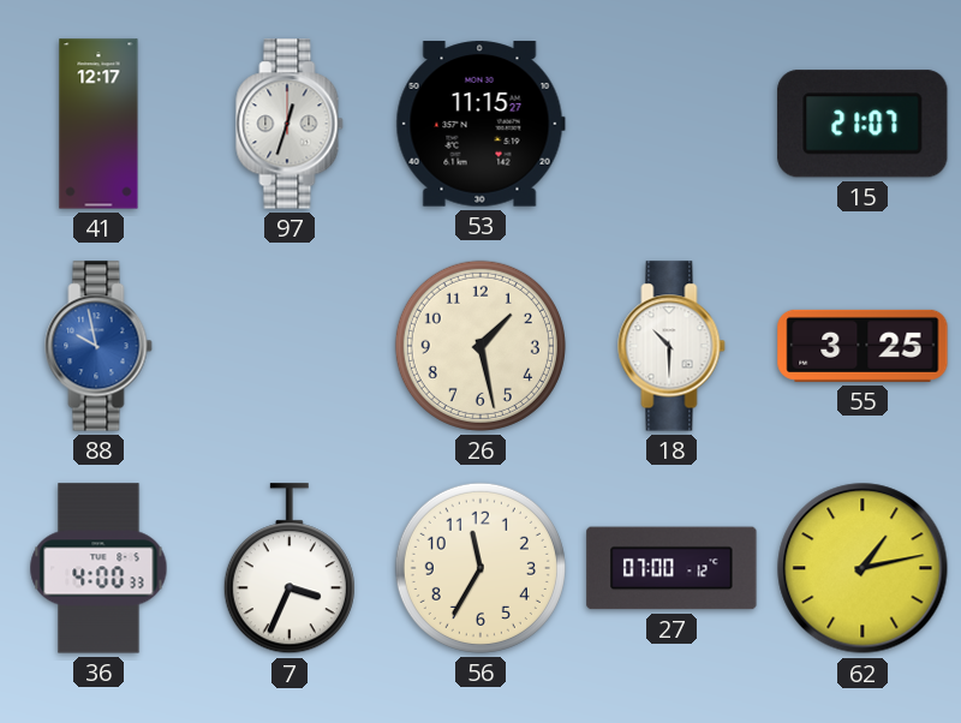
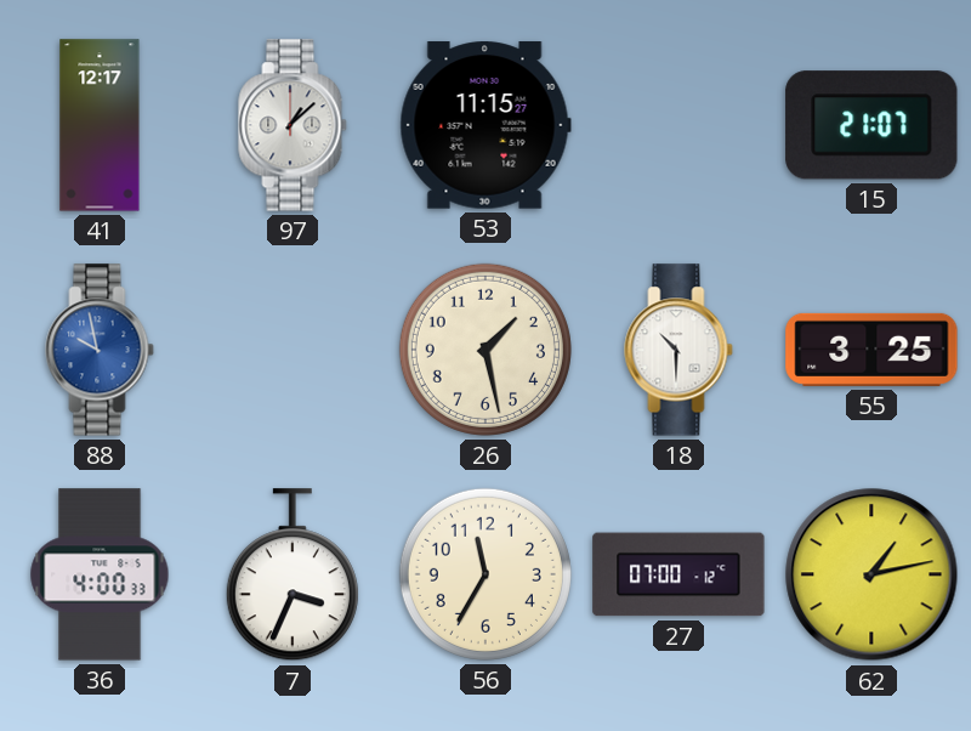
97: 12:33 -> 1:08 (293, 125)
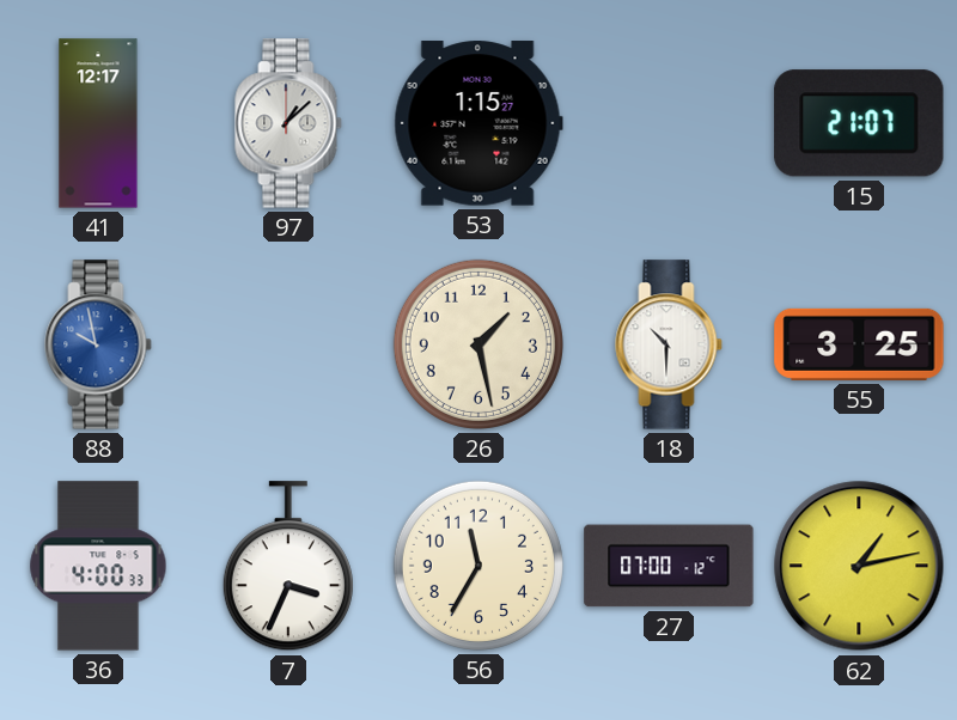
53: 11:15 -> 1:15 (478, 123)
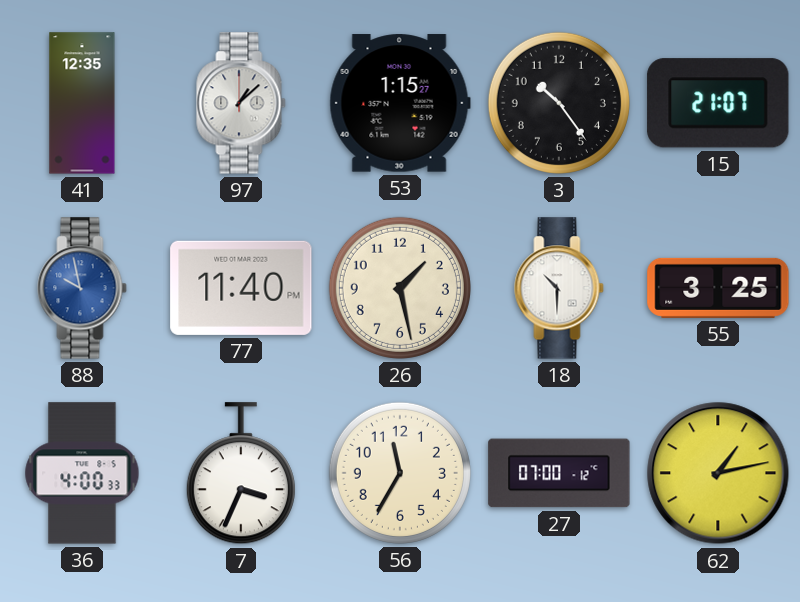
41: 12:17 -> 12:35 (82, 103)
3: none -> 10:24 (559, 103)
77: none -> 11:40 (241, 288)
